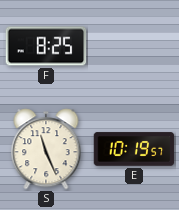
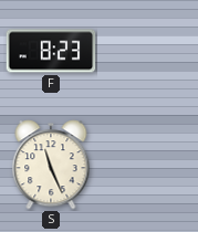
F: 8:25 -> 8:23 (51, 51)
E: 10:19 -> none (134, 149)
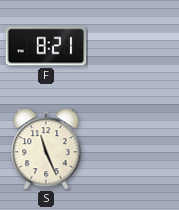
F: 8:23 -> 8:21 (46, 46)
